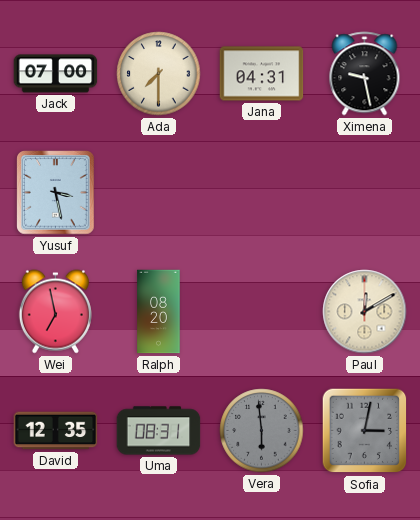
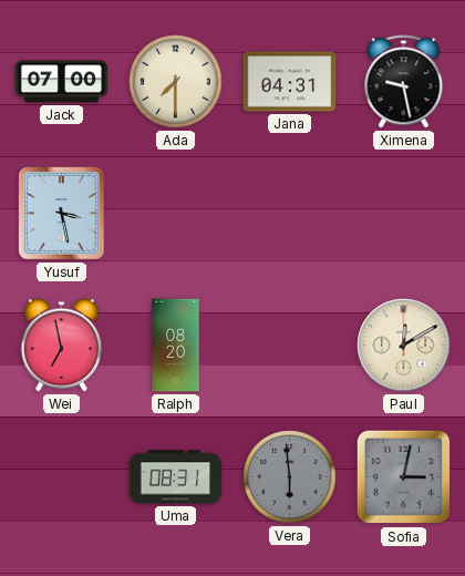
David: 12:35 -> none (56, 431)
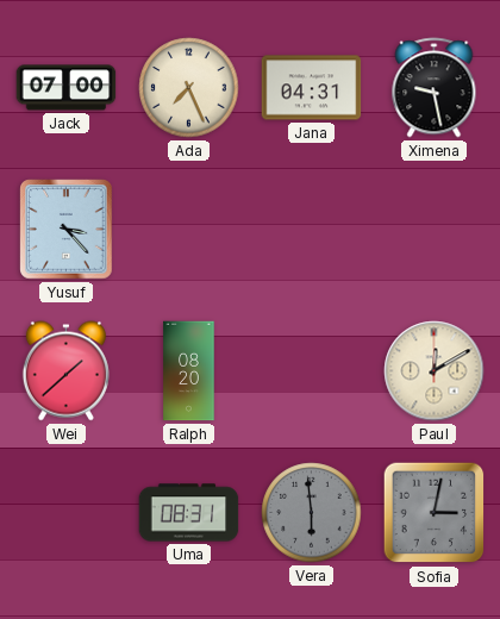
Ada: 7:30 -> 7:26 (189, 88)
Yusuf: 3:28 -> 3:23 (67, 230)
Wei: 6:58 -> 1:38 (65, 371)
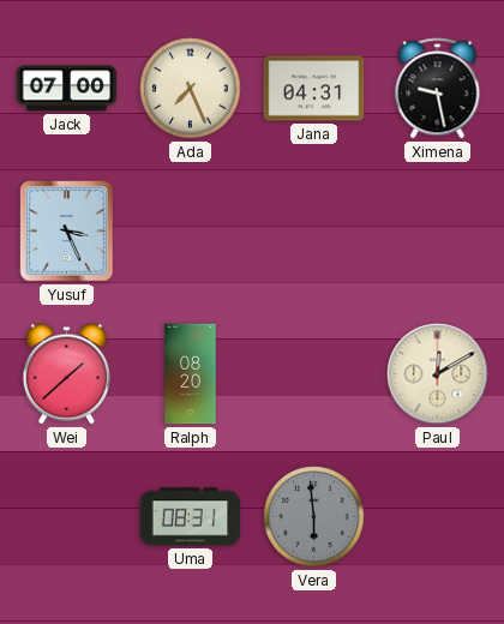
Yusuf: 3:23 -> 3:26 (67, 232)
Sofia: 3:02 -> none (435, 513)
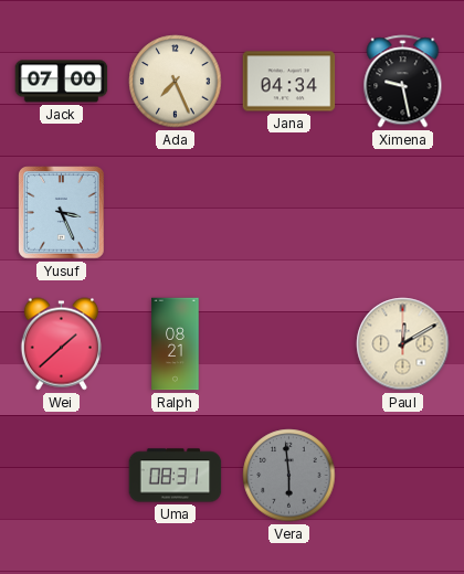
Jana: 04:31 -> 04:34 (289, 82)
Ralph: 08:20 -> 08:21 (176, 344)
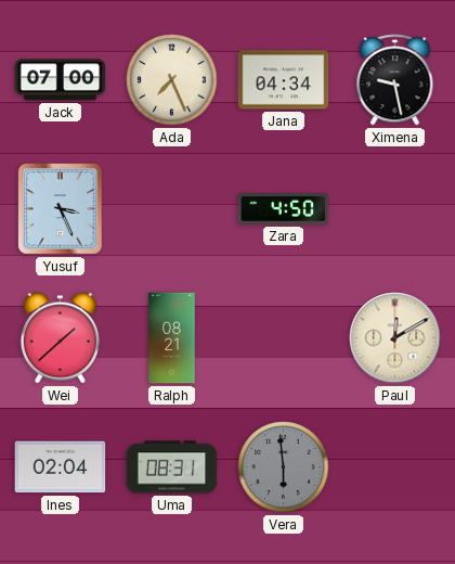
Zara: none -> 4:50 (284, 208)
Ines: none -> 02:04 (61, 467)
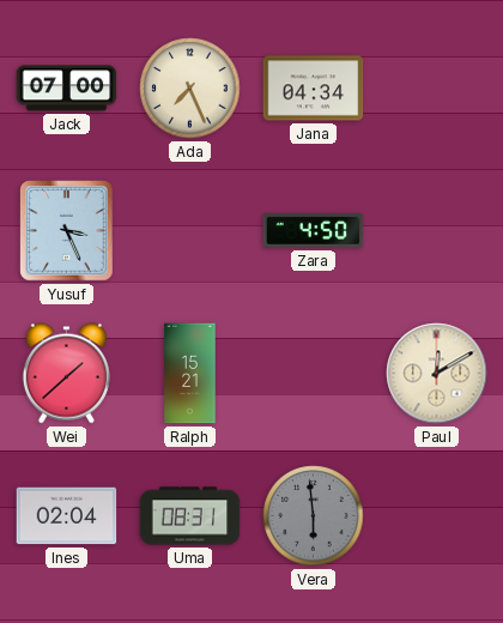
Ximena: 9:28 -> none (395, 80)
Ralph: 08:21 -> 15:21 (190, 374)
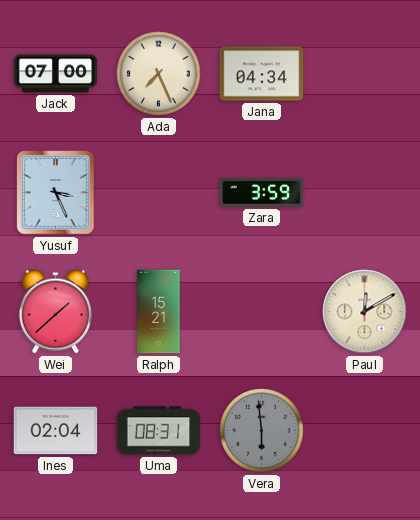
Zara: 4:50 -> 3:59 (262, 192)
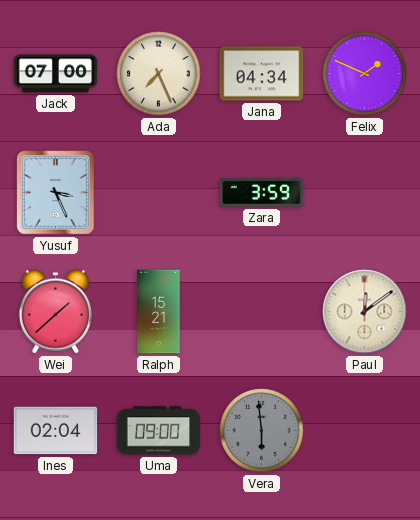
Felix: none -> 1:49 (365, 74)
Paul: 12:10 -> 12:09 (365, 312)
Uma: 08:31 -> 09:00 (159, 431)
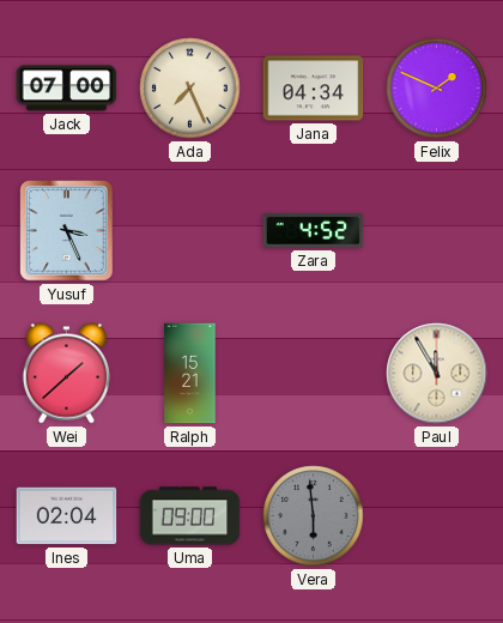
Zara: 3:59 -> 4:52 (314, 230)
Paul: 12:09 -> 11:55 (437, 374)
